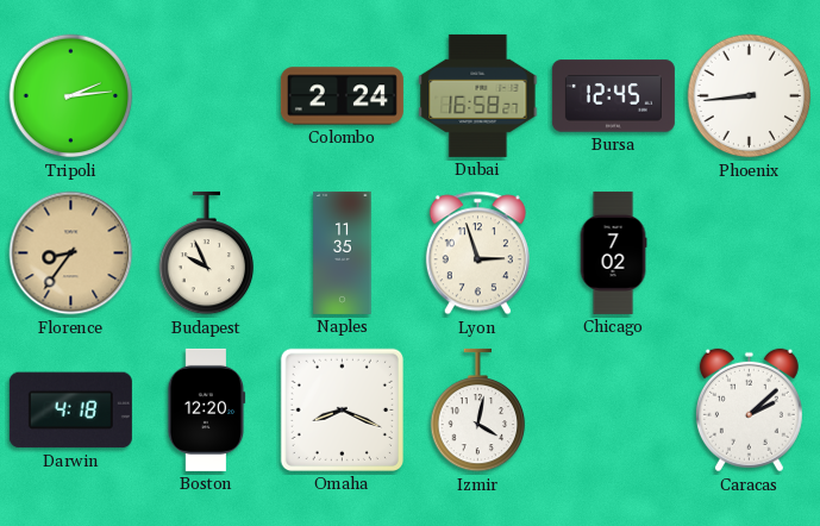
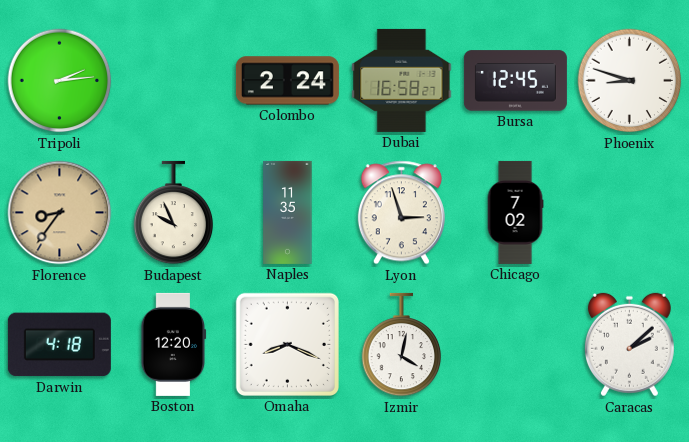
Phoenix: 8:44 -> 8:48 (630, 81)
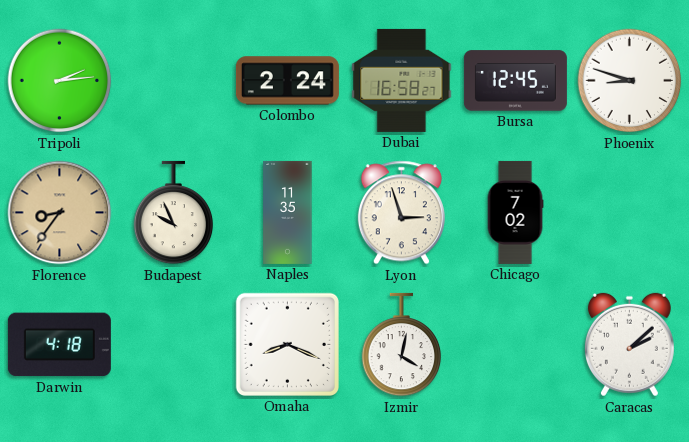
Boston: 12:20 -> none (174, 344)
